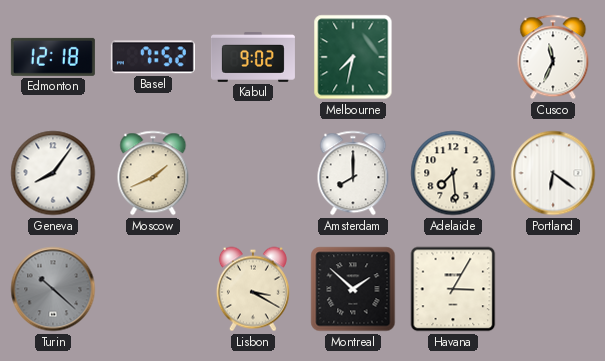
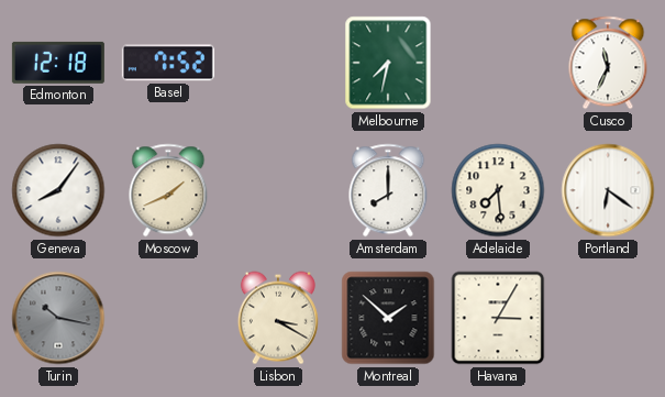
Kabul: 9:02 -> none (253, 57)
Turin: 10:22 -> 10:17 (58, 318)
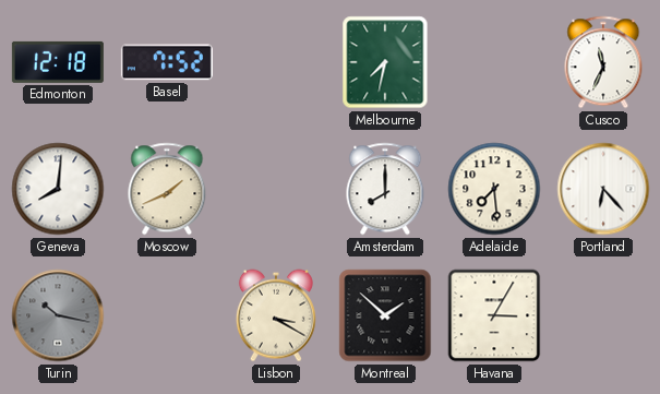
Geneva: 8:06 -> 8:01 (58, 189)
Portland: 6:21 -> 6:23 (603, 189)
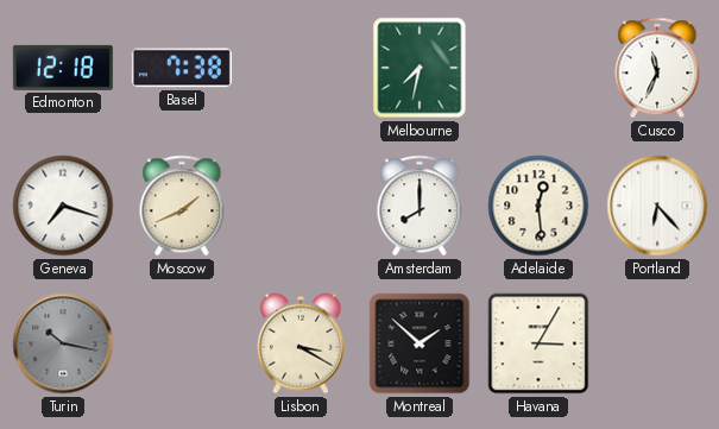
Basel: 7:52 -> 7:38 (182, 68)
Geneva: 8:01 -> 7:18 (63, 206)
Adelaide: 7:29 -> 12:29 (538, 206)
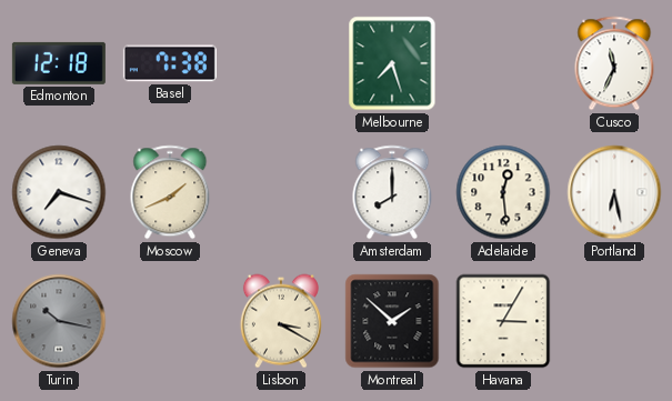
Melbourne: 7:32 -> 7:27 (392, 63)
Portland: 6:23 -> 6:28 (614, 192)
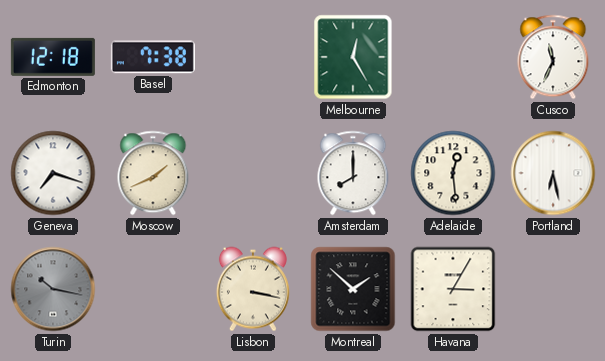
Melbourne: 7:27 -> 12:25 (353, 57)
Lisbon: 3:20 -> 3:17 (253, 289)
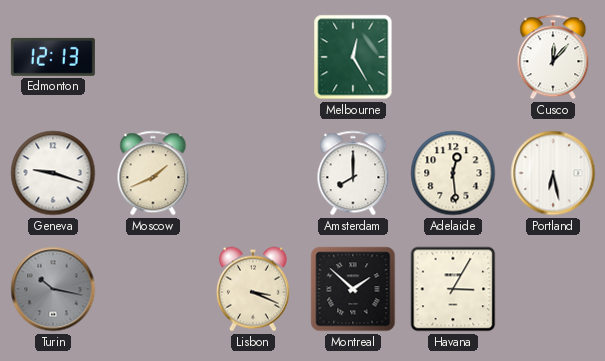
Edmonton: 12:18 -> 12:13 (53, 57)
Basel: 7:38 -> none (153, 57)
Cusco: 11:34 -> 12:07 (553, 57)
Geneva: 7:18 -> 9:18 (53, 173)
Lisbon: 3:17 -> 3:19 (253, 289)
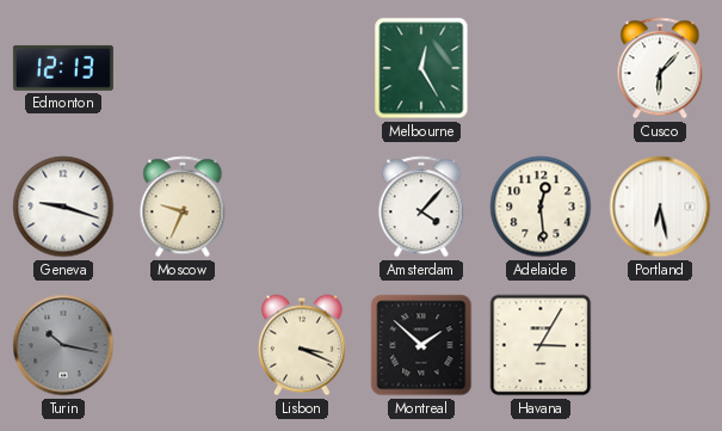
Cusco: 12:07 -> 6:07 (660, 68)
Moscow: 1:41 -> 9:34 (183, 207)
Amsterdam: 8:00 -> 4:07 (421, 207)
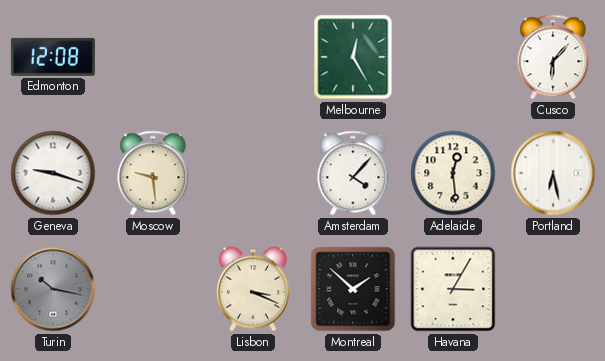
Edmonton: 12:13 -> 12:08 (53, 57)
Moscow: 9:34 -> 9:29 (153, 173)
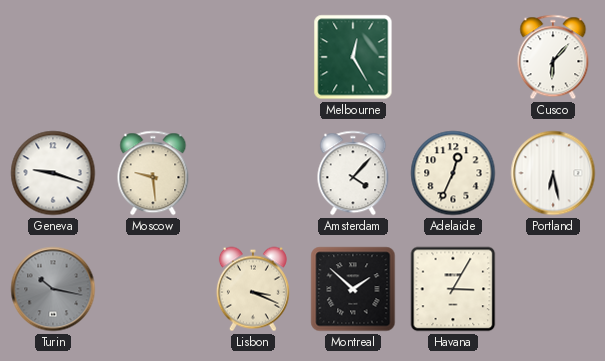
Edmonton: 12:08 -> none (53, 57)
Adelaide: 12:29 -> 12:34 (453, 173)
